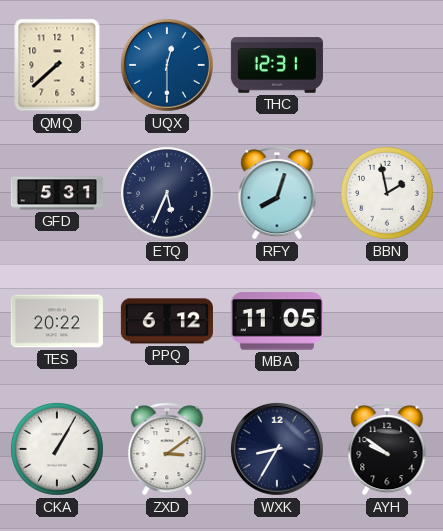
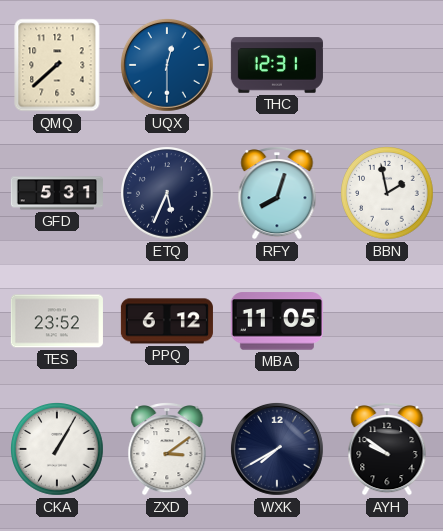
TES: 20:22 -> 23:52 (57, 321)
WXK: 8:35 -> 7:40 (277, 449)
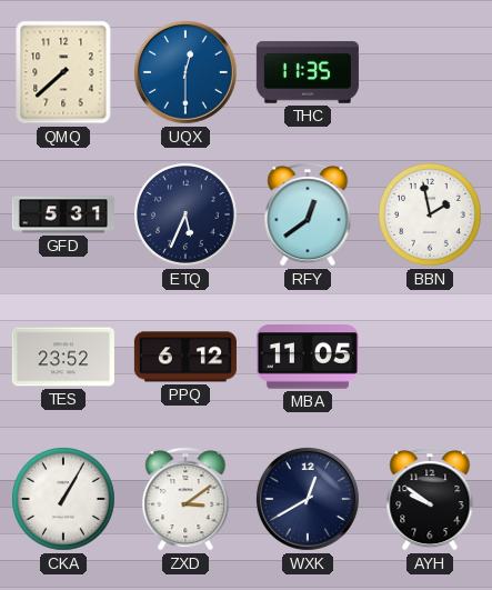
THC: 12:31 -> 11:35 (308, 72)
RFY: 8:03 -> 12:39 (308, 216)
WXK: 7:40 -> 12:40 (308, 499)
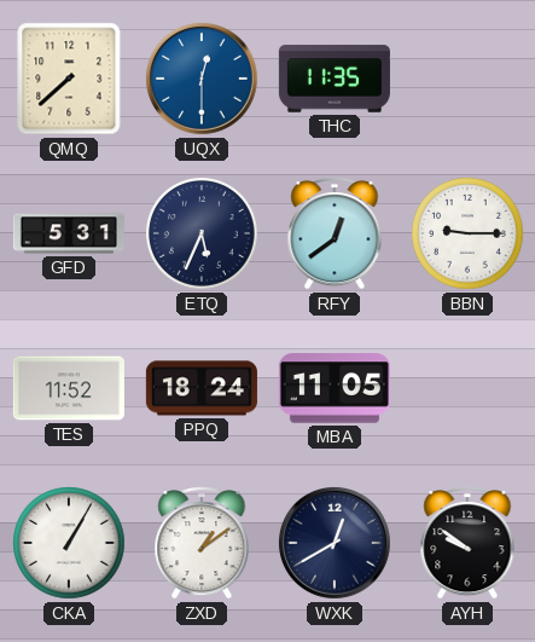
BBN: 1:58 -> 9:15 (469, 235)
TES: 23:52 -> 11:52 (69, 388)
PPQ: 6:12 -> 18:24 (202, 388)
ZXD: 3:09 -> 1:09 (202, 544)
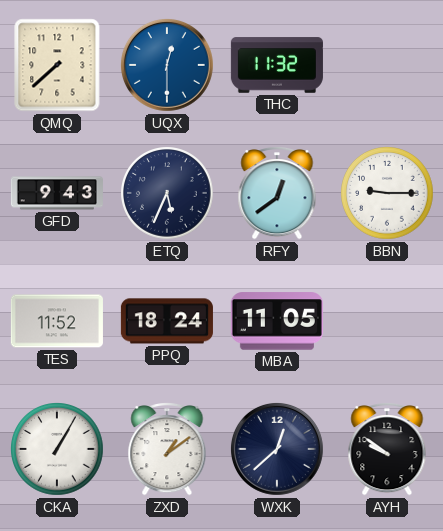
THC: 11:35 -> 11:32 (277, 65)
GFD: 5:31 -> 9:43 (57, 193)
WXK: 12:40 -> 12:38 (277, 449)
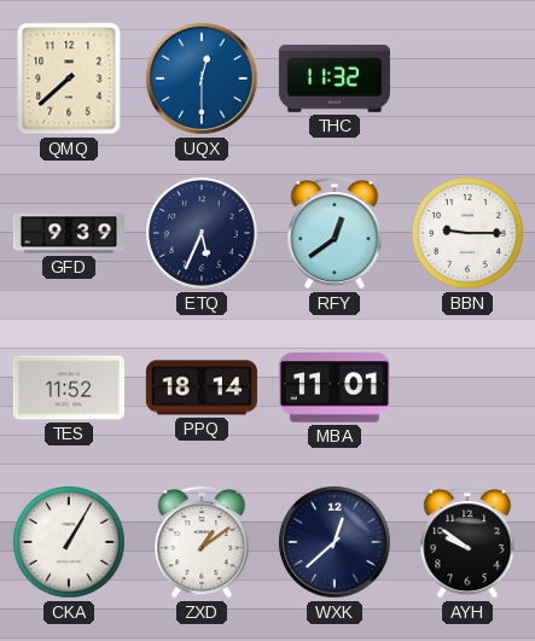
GFD: 9:43 -> 9:39 (69, 233)
PPQ: 18:24 -> 18:14 (202, 387)
MBA: 11:05 -> 11:01 (335, 387)
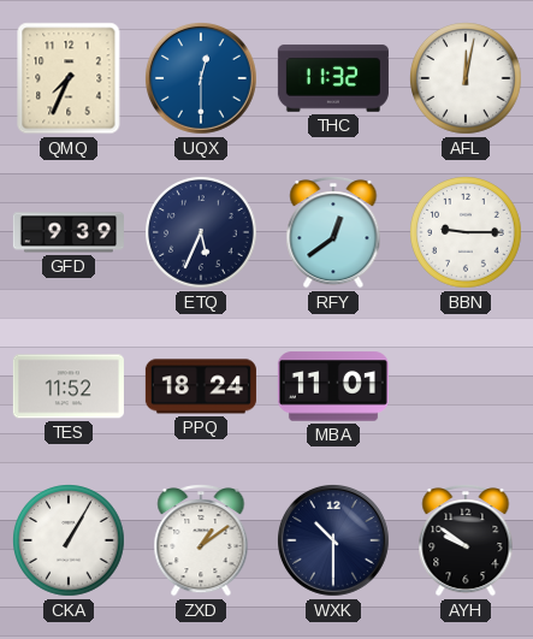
QMQ: 7:38 -> 7:34 (69, 78)
AFL: none -> 12:02 (467, 79)
PPQ: 18:14 -> 18:24 (201, 386)
WXK: 12:38 -> 10:30 (333, 540)
